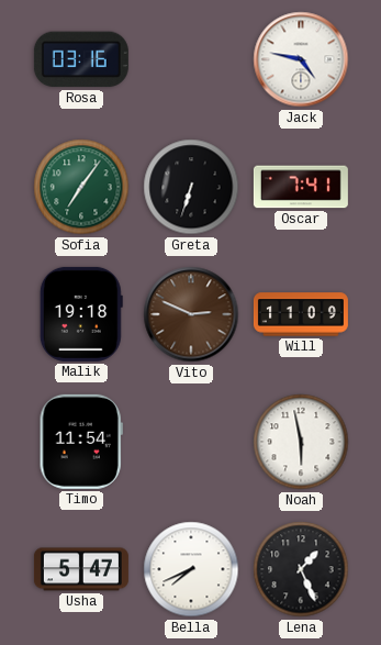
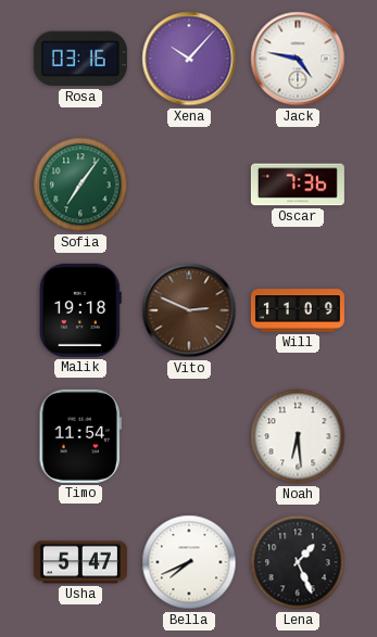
Xena: none -> 10:07 (189, 59)
Greta: 6:33 -> none (191, 187)
Oscar: 7:41 -> 7:36 (298, 184)
Noah: 5:58 -> 6:29 (298, 436)
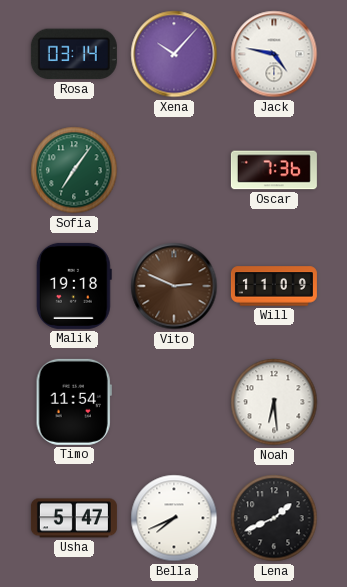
Rosa: 03:16 -> 03:14 (74, 54)
Lena: 1:26 -> 1:41 (274, 518)
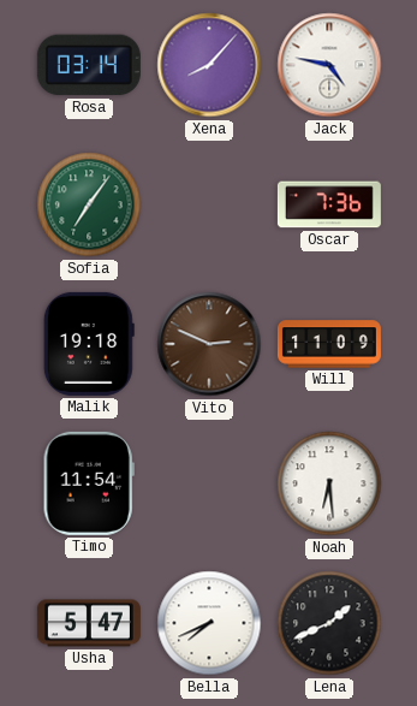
Xena: 10:07 -> 8:07 (209, 65)
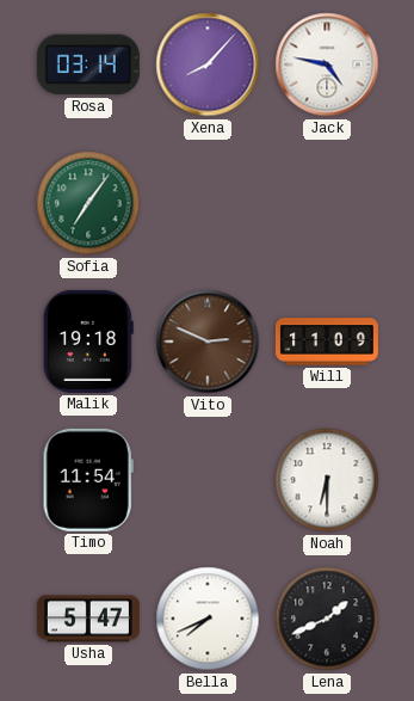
Oscar: 7:36 -> none (329, 204)
Noah: 6:29 -> 6:30 (327, 480)
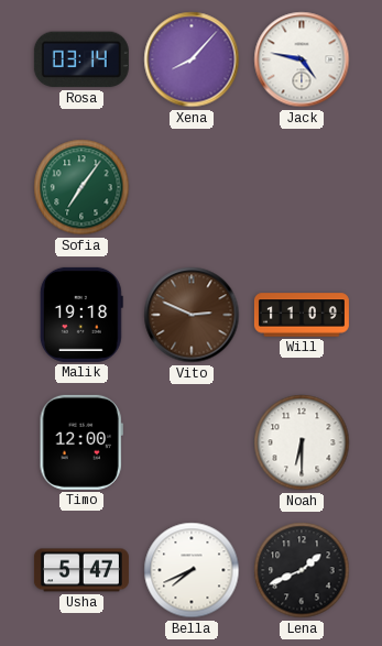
Timo: 11:54 -> 12:00 (81, 442)
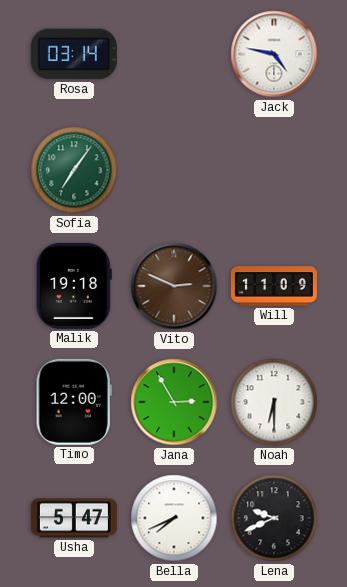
Xena: 8:07 -> none (192, 59)
Jana: none -> 2:55 (174, 402)
Lena: 1:41 -> 9:41 (274, 518)
